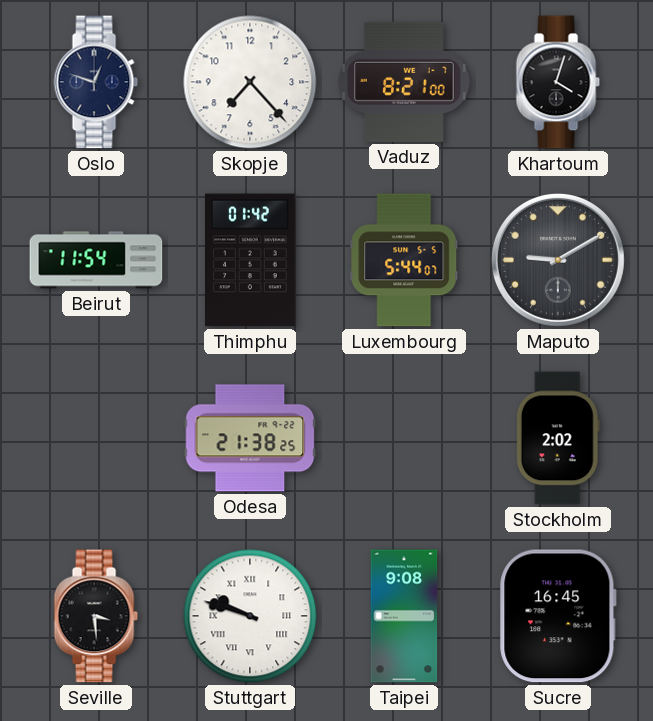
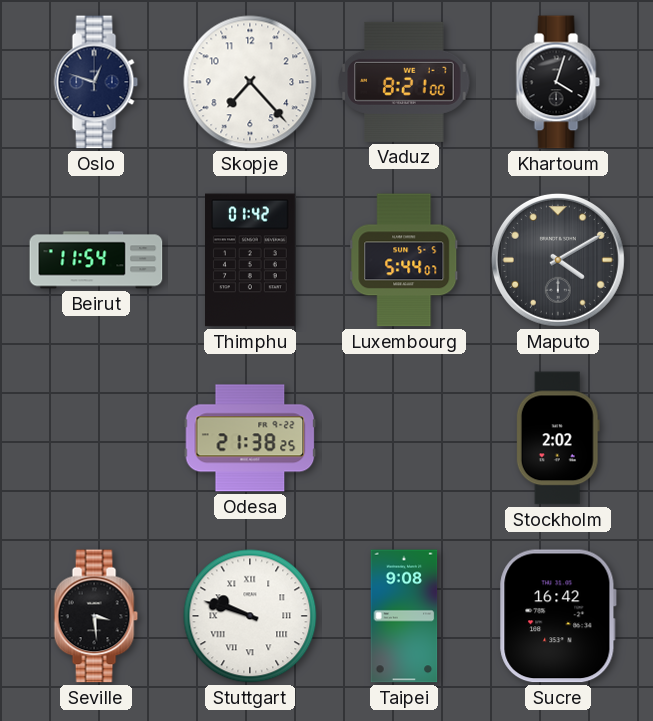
Maputo: 9:10 -> 4:10 (558, 260)
Sucre: 16:45 -> 16:42 (558, 616)
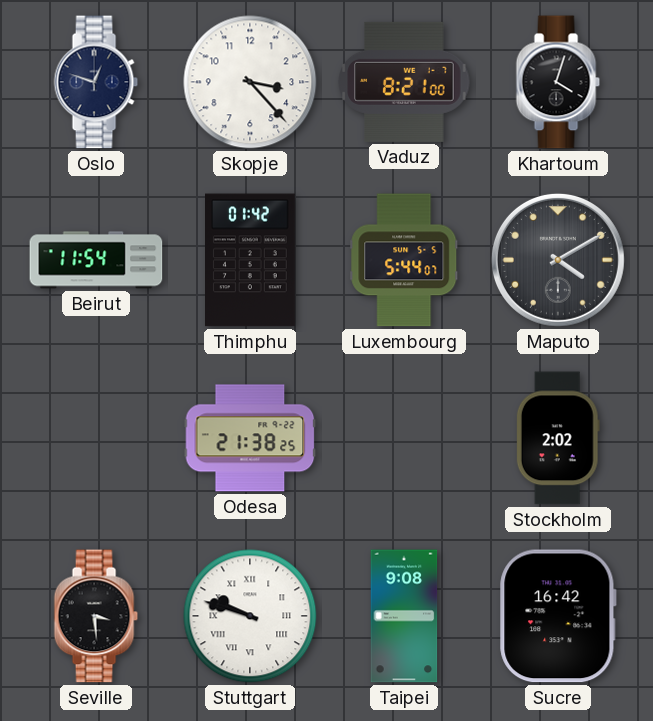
Skopje: 7:23 -> 3:23 (250, 82)
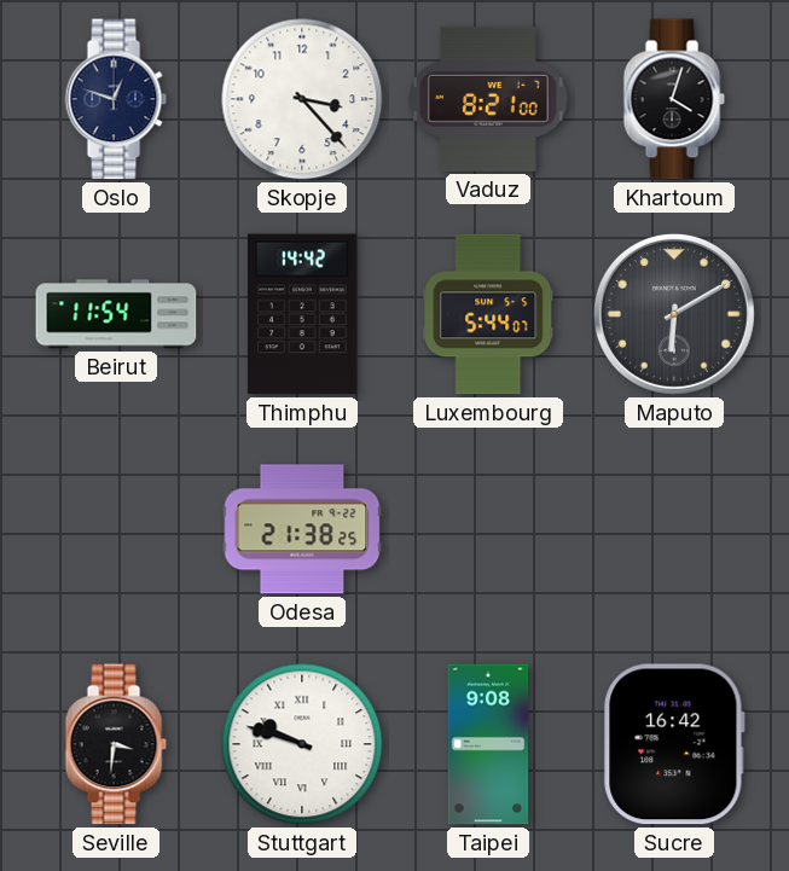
Thimphu: 01:42 -> 14:42 (303, 314)
Maputo: 4:10 -> 6:10 (674, 314)
Stockholm: 2:02 -> none (558, 438)
Seville: 3:29 -> 3:31 (116, 744)
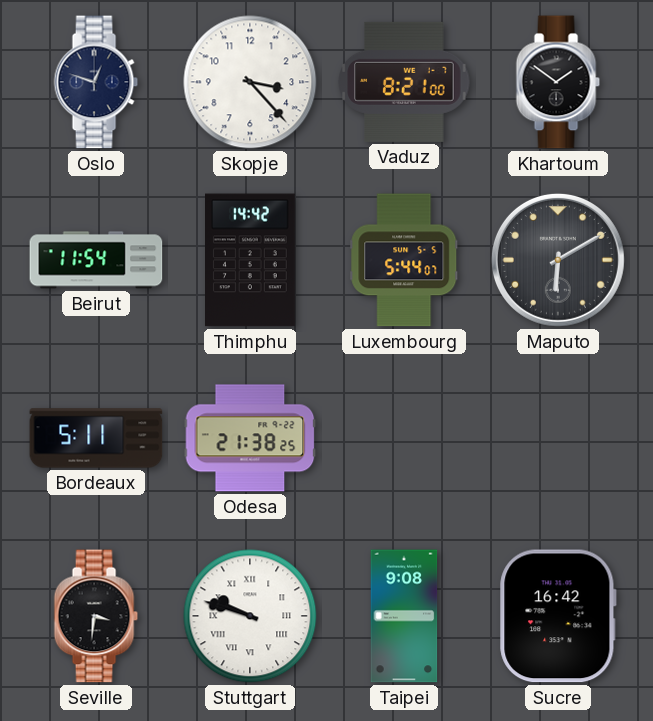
Khartoum: 4:03 -> 1:51 (558, 82)
Bordeaux: none -> 5:11 (96, 438)
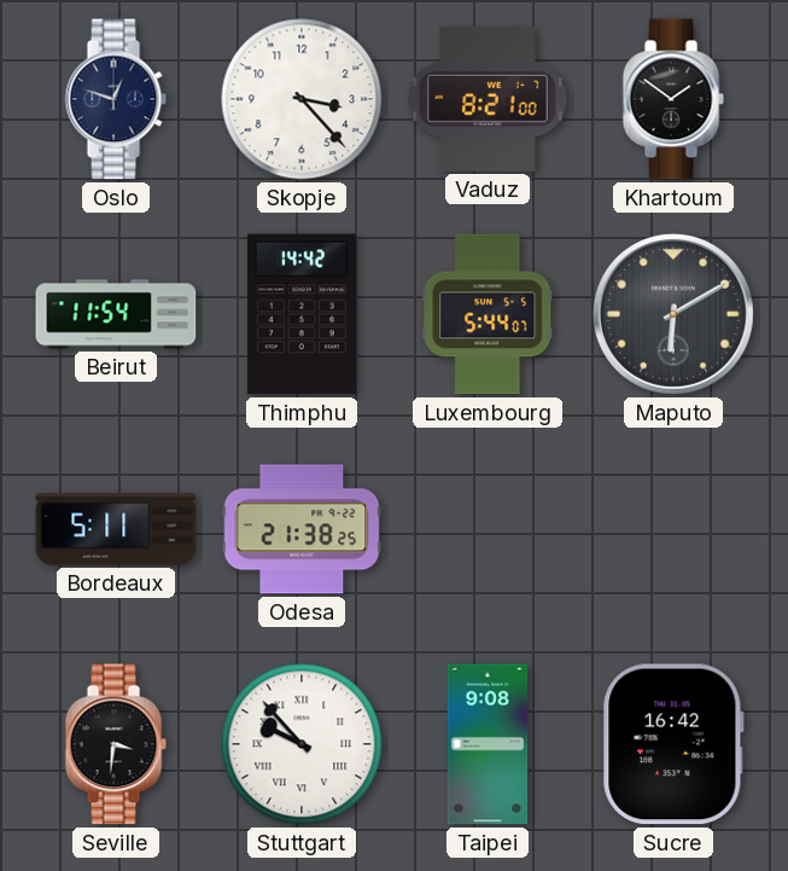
Stuttgart: 9:48 -> 9:53 (302, 744)
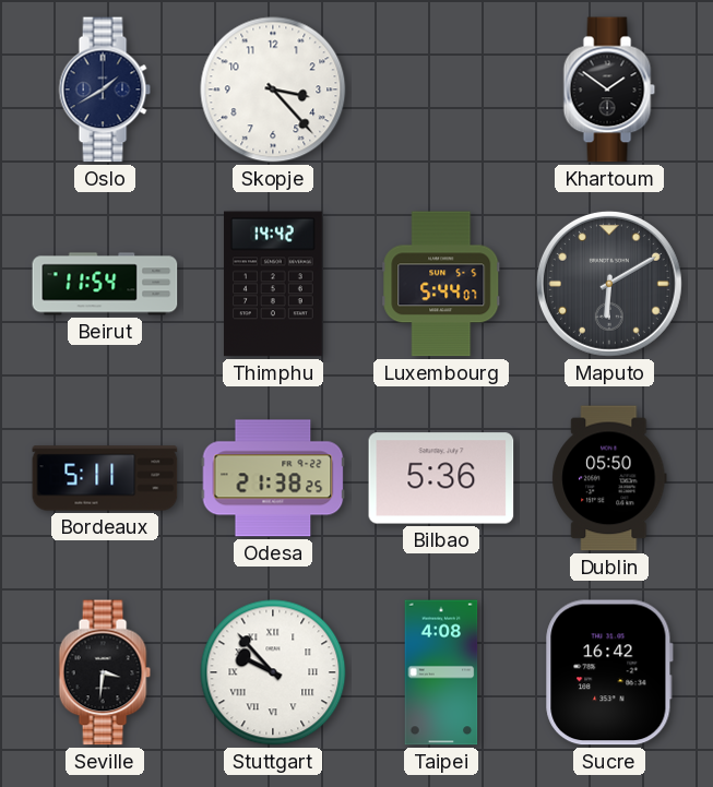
Oslo: 12:48 -> 1:40 (105, 90)
Vaduz: 8:21 -> none (488, 99)
Bilbao: none -> 5:36 (441, 478)
Dublin: none -> 05:50 (609, 478)
Taipei: 9:08 -> 4:08 (441, 672)
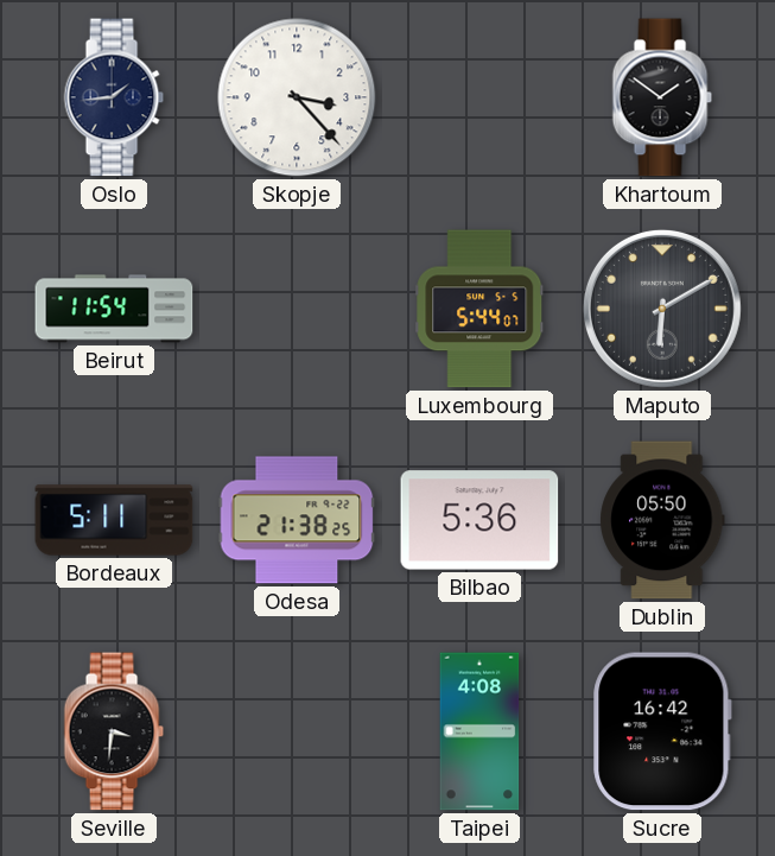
Oslo: 1:40 -> 1:44 (114, 97)
Thimphu: 14:42 -> none (274, 284)
Stuttgart: 9:53 -> none (273, 672)
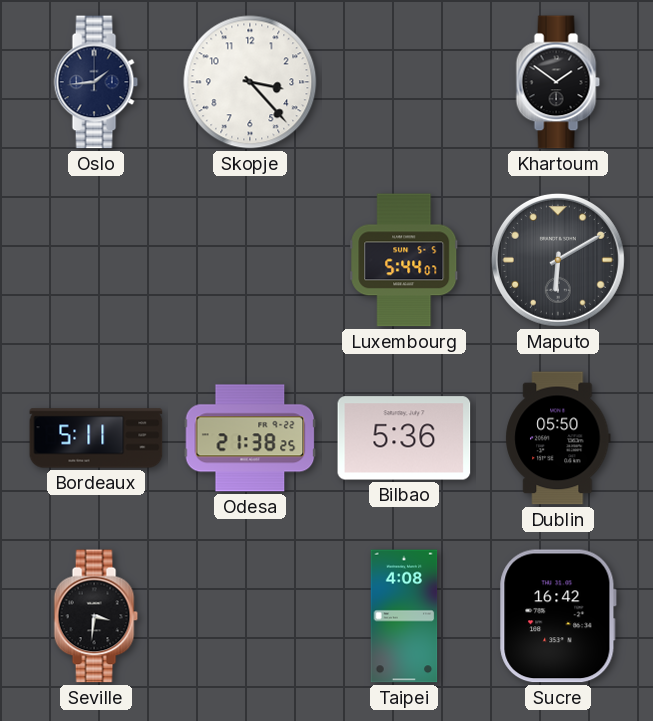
Beirut: 11:54 -> none (114, 309)
